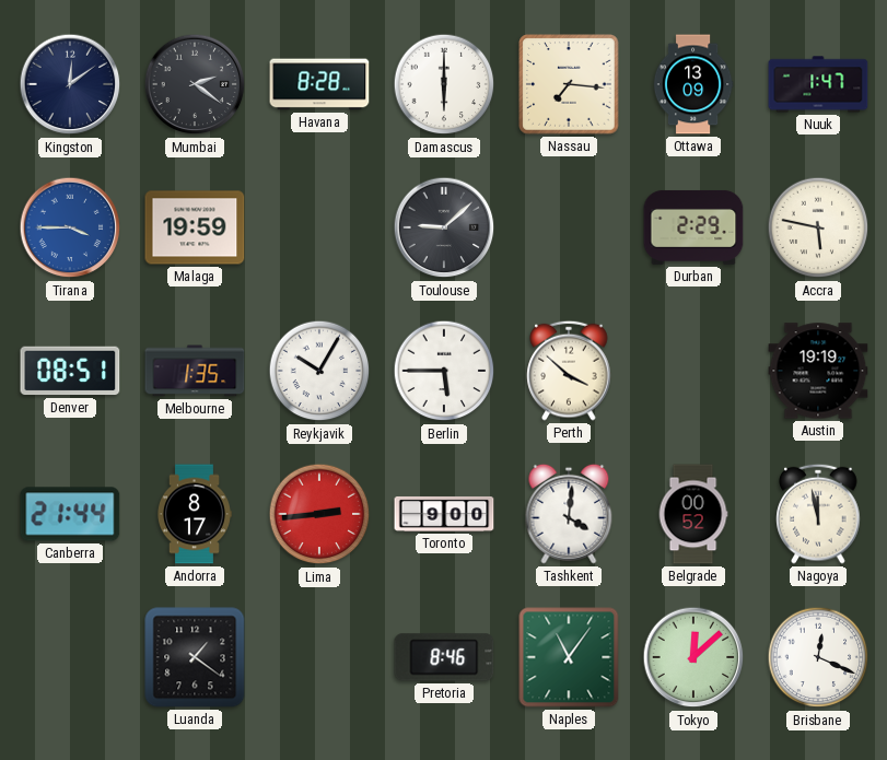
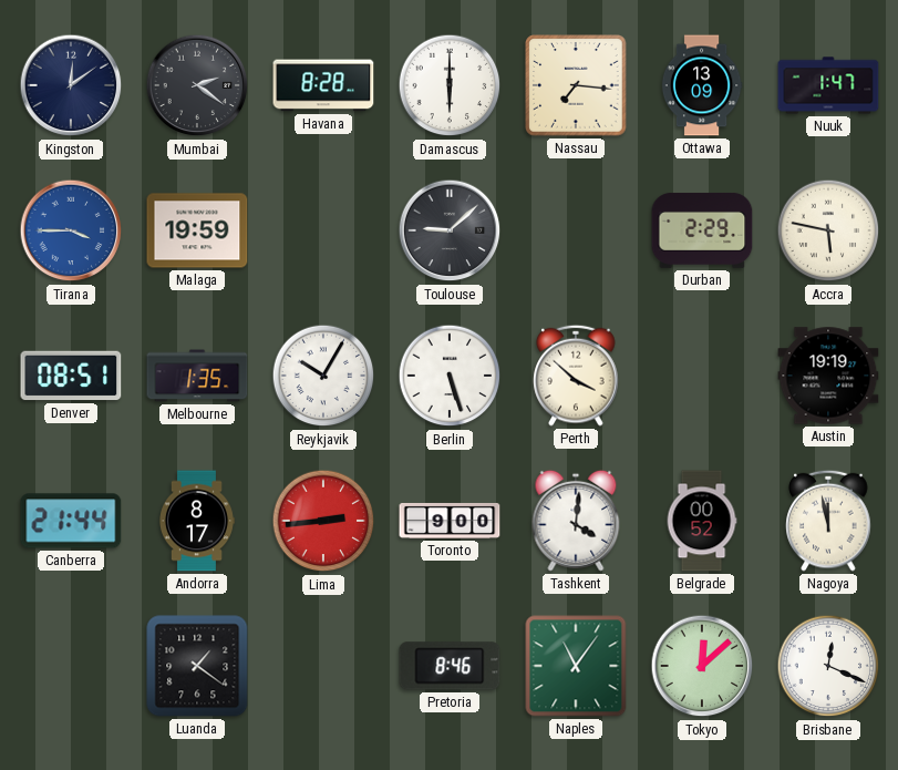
Berlin: 5:45 -> 5:27 (450, 376)
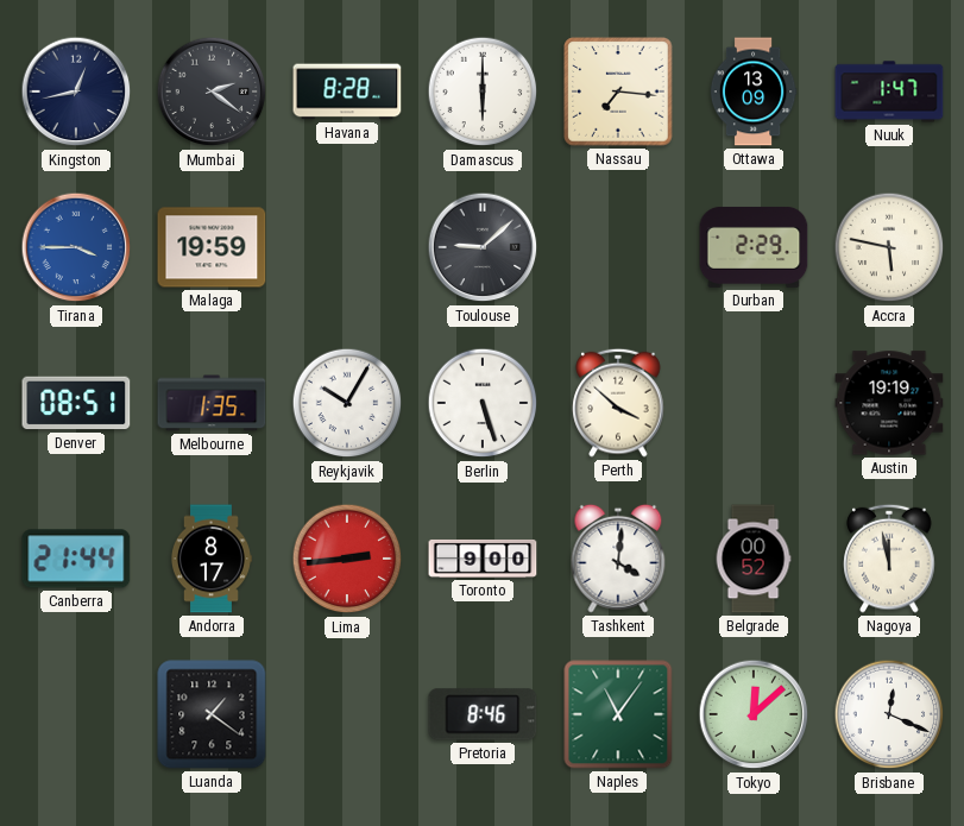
Kingston: 12:09 -> 12:43 (76, 92)
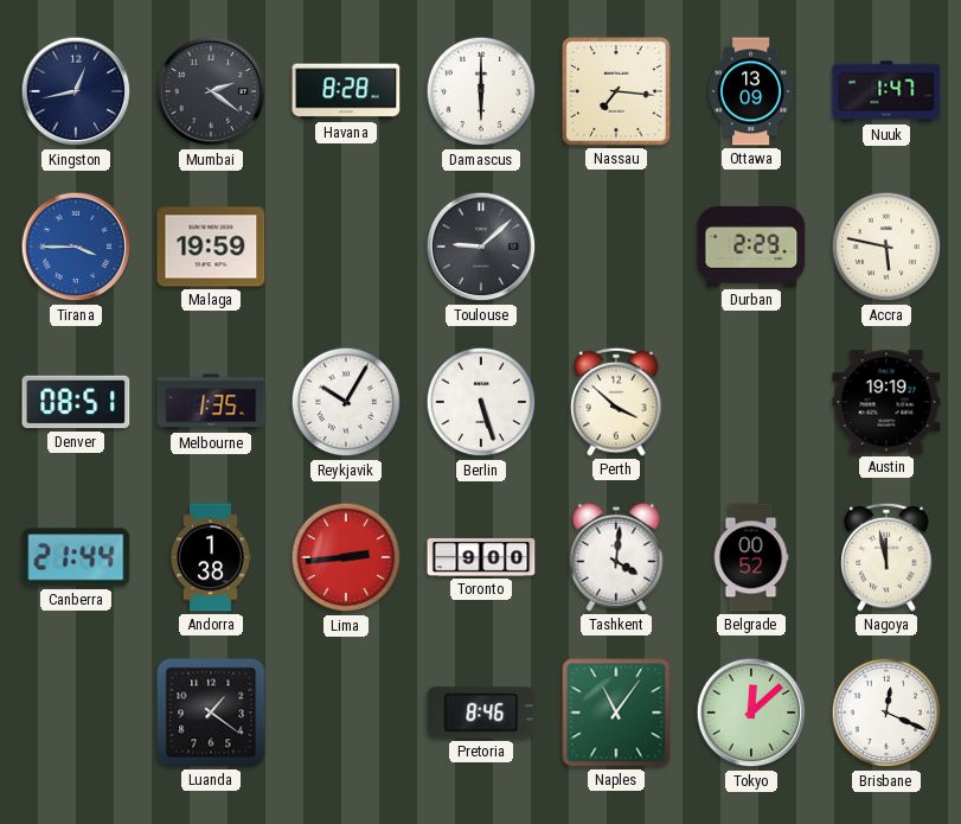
Andorra: 8:17 -> 1:38 (210, 557)
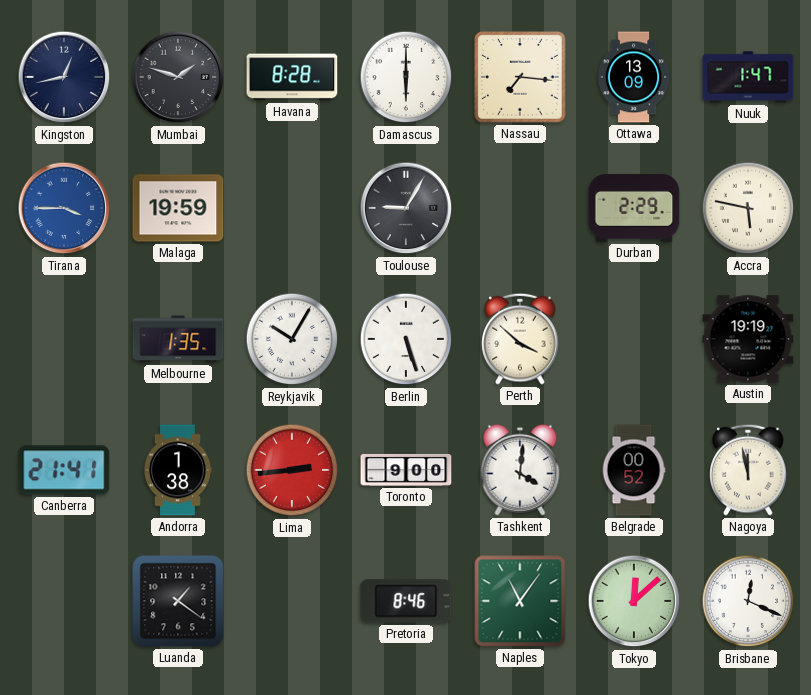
Mumbai: 2:21 -> 1:48 (178, 77)
Toulouse: 9:08 -> 9:05 (406, 208)
Denver: 08:51 -> none (76, 402)
Canberra: 21:44 -> 21:41 (64, 470)
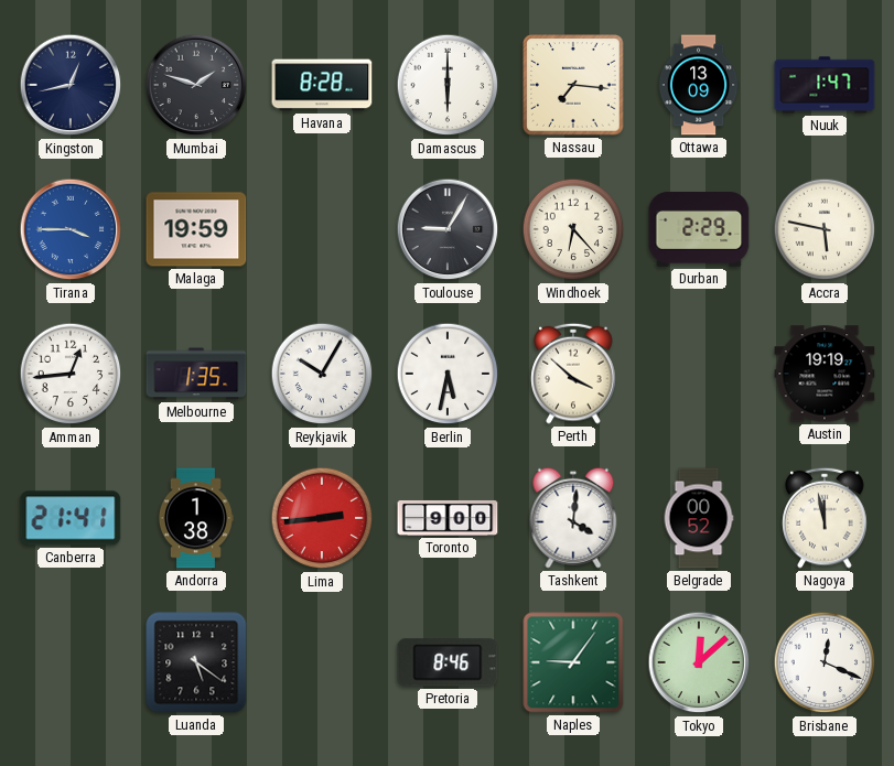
Windhoek: none -> 6:23 (573, 229)
Amman: none -> 12:44 (71, 374)
Berlin: 5:27 -> 5:32 (448, 374)
Luanda: 1:21 -> 5:21 (196, 662)
Naples: 11:06 -> 9:06 (573, 662)
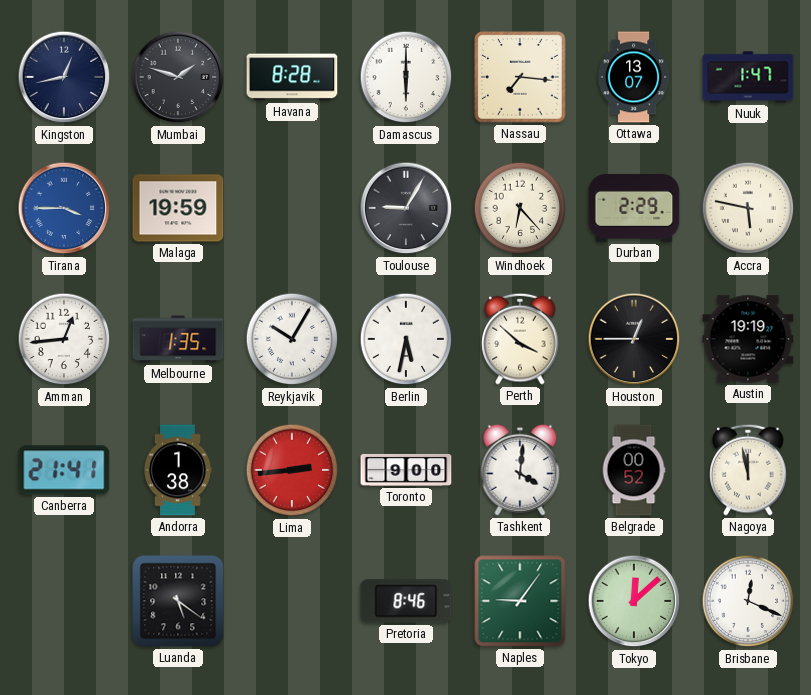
Ottawa: 13:09 -> 13:07 (634, 77)
Houston: none -> 12:45 (634, 339)
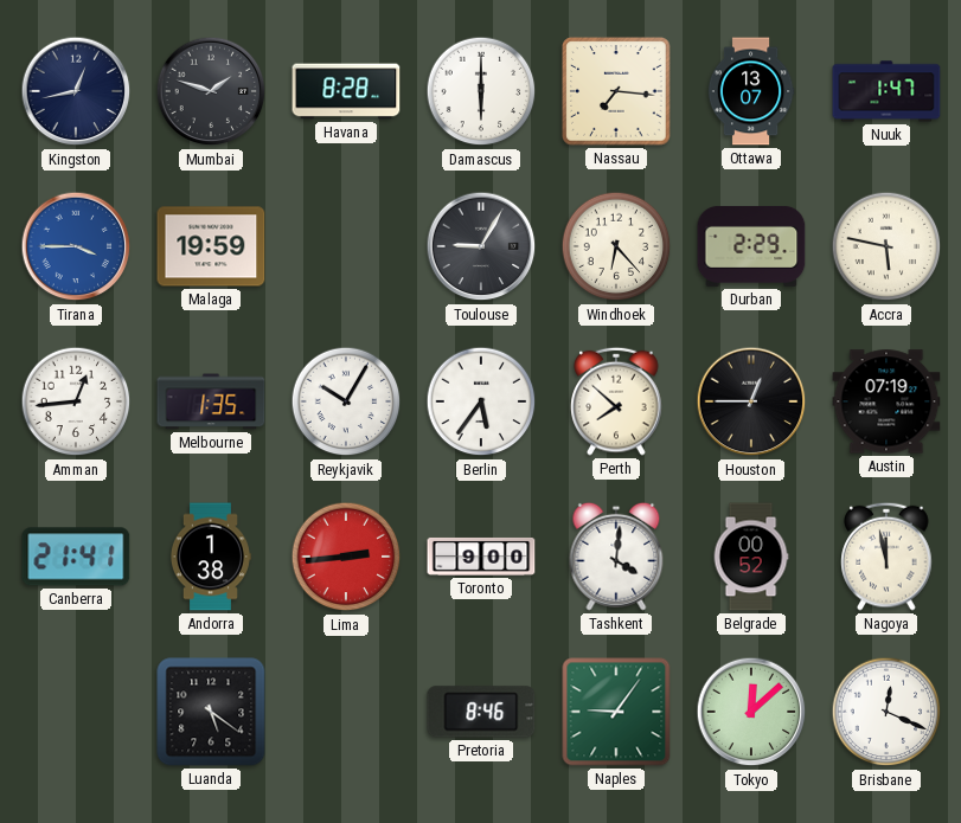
Berlin: 5:32 -> 5:36 (481, 401)
Perth: 3:52 -> 7:52 (616, 401)
Austin: 19:19 -> 07:19 (886, 401)
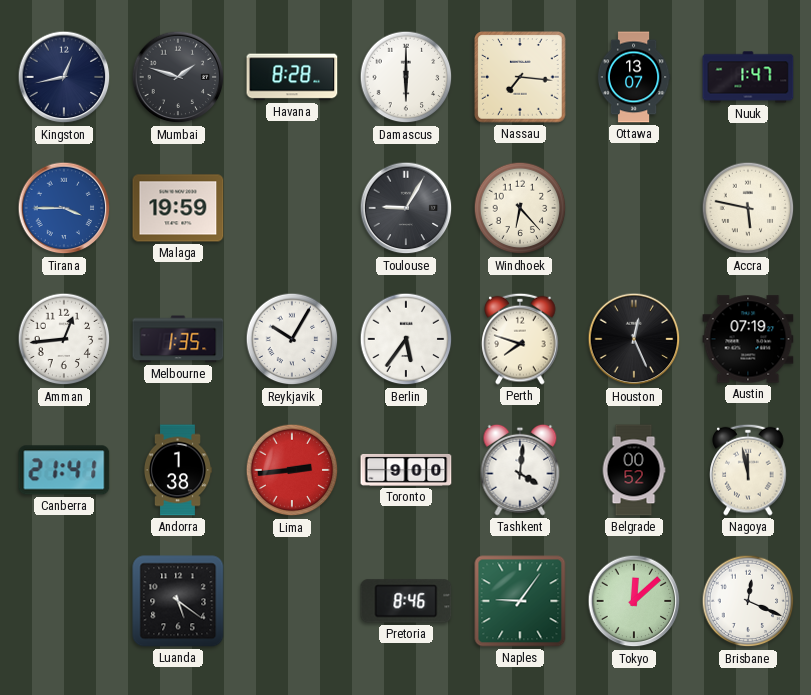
Durban: 2:29 -> none (751, 246)
Perth: 7:52 -> 7:48 (520, 339)
Houston: 12:45 -> 12:26 (634, 339)
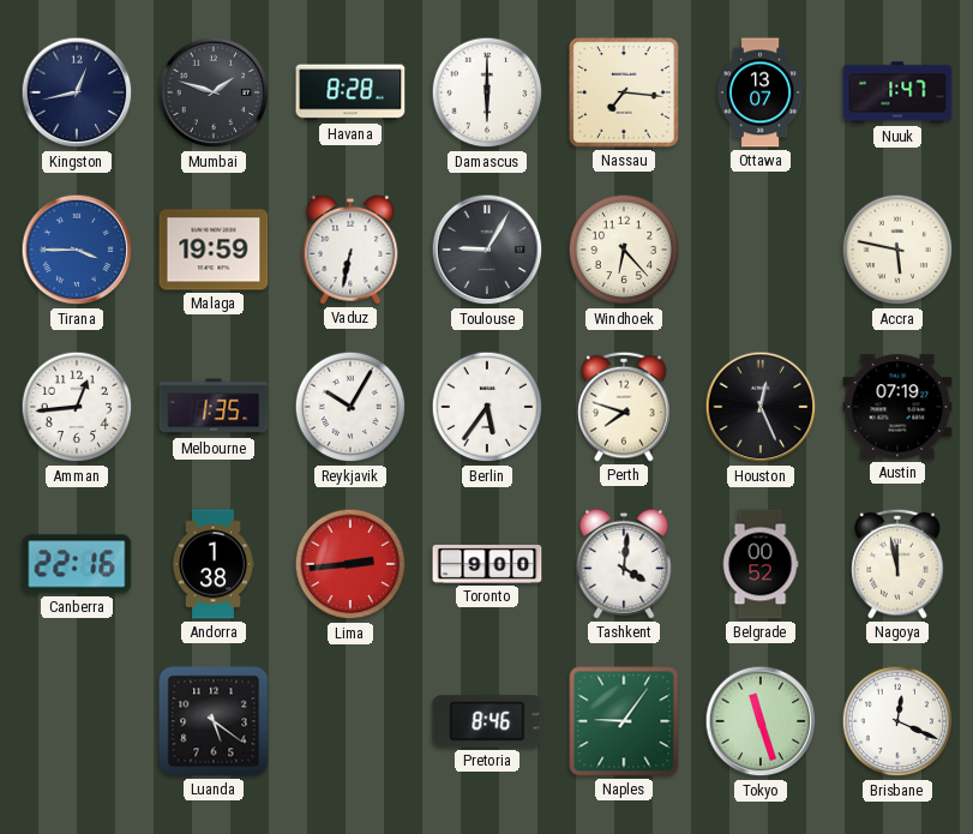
Vaduz: none -> 6:32 (350, 250)
Canberra: 21:41 -> 22:16 (77, 564)
Tokyo: 12:08 -> 11:27 (761, 721)
